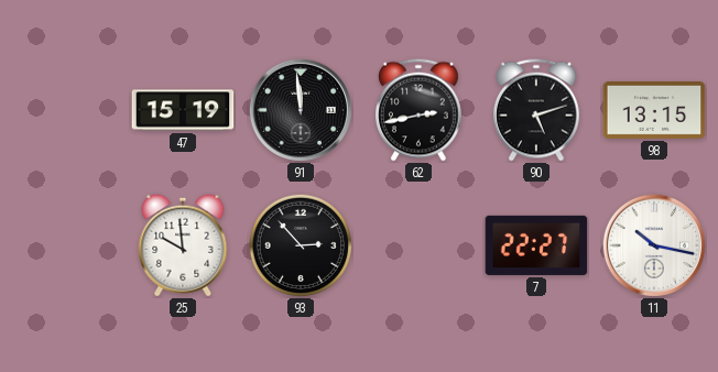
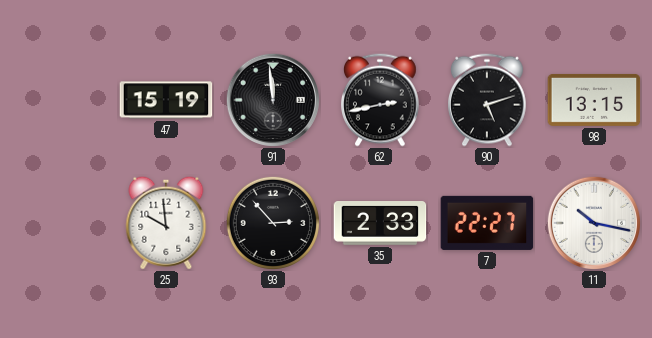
35: none -> 2:33 (380, 224)
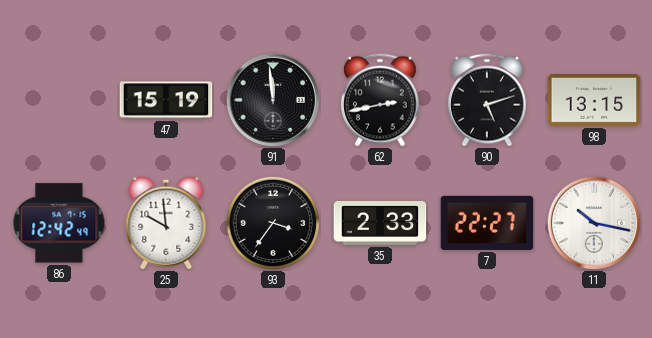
86: none -> 12:42 (59, 223)
93: 2:53 -> 3:36 (273, 223)
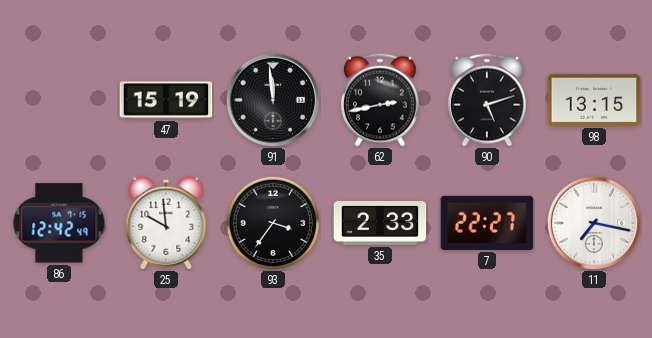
11: 10:17 -> 7:17 (593, 222)
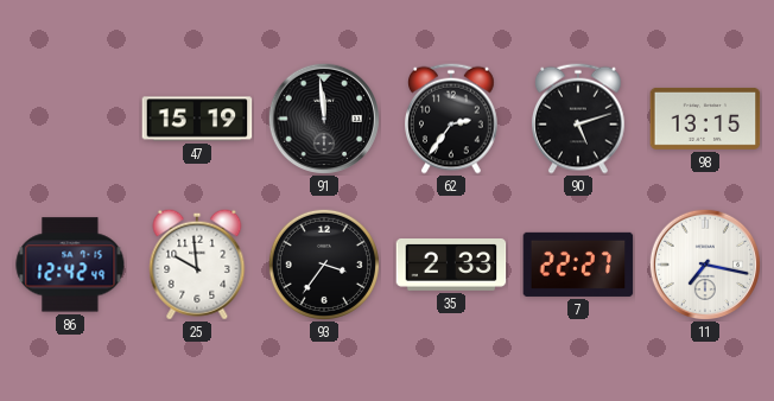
62: 2:43 -> 2:36 (452, 119)
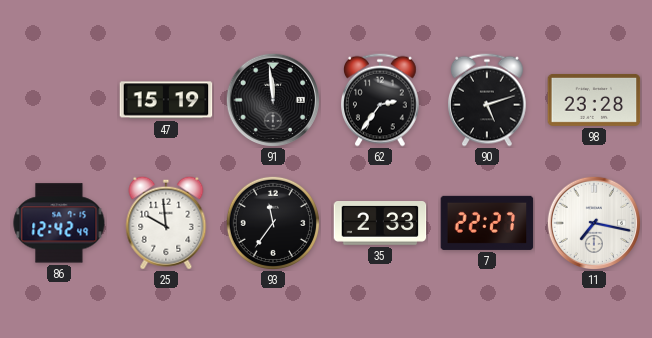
98: 13:15 -> 23:28 (594, 100)
93: 3:36 -> 11:36 (273, 223)
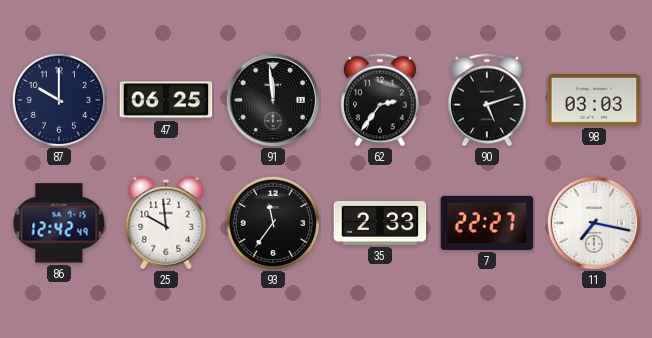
87: none -> 10:00 (59, 100)
47: 15:19 -> 06:25 (166, 100)
98: 23:28 -> 03:03 (594, 100)
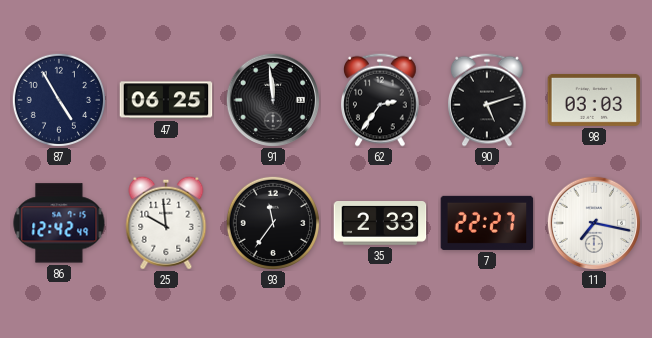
87: 10:00 -> 4:55 (59, 100)
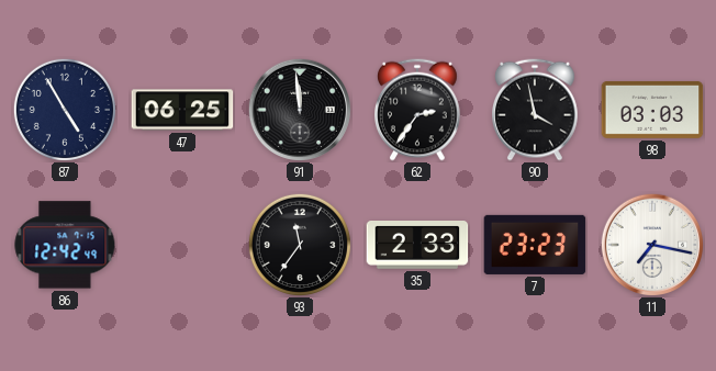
90: 5:12 -> 3:58 (536, 110)
25: 9:59 -> none (166, 223)
7: 22:27 -> 23:23 (535, 245)
